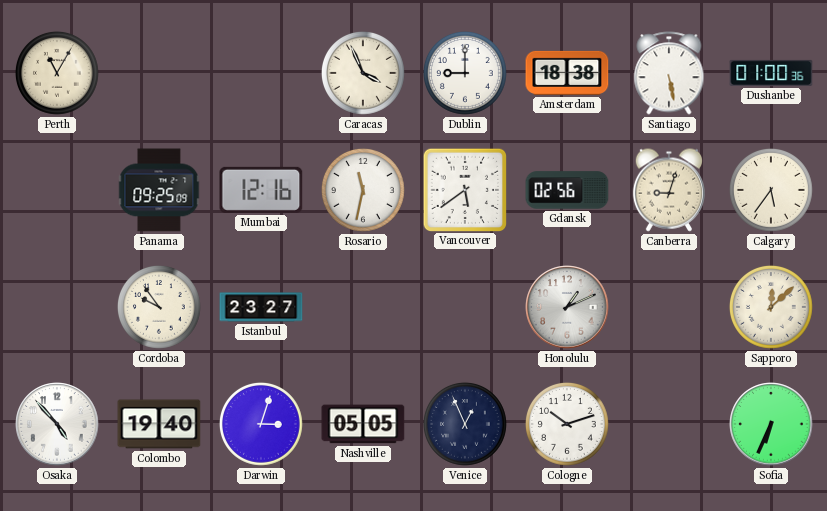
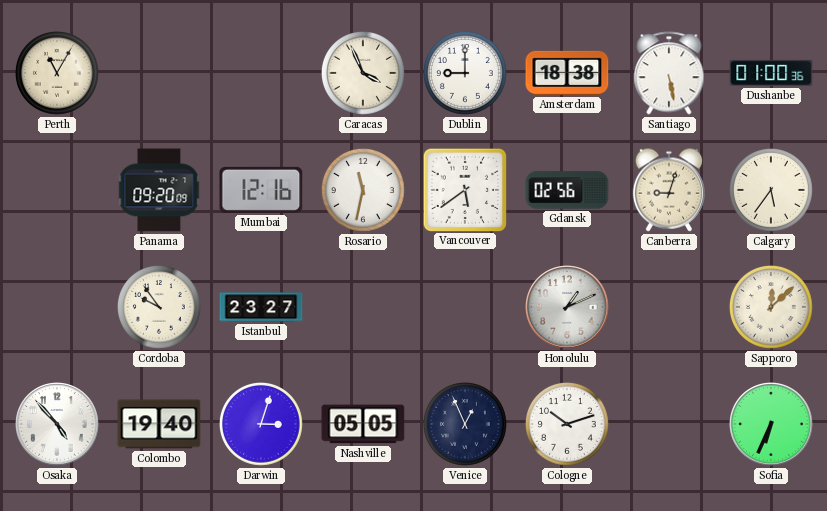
Panama: 09:25 -> 09:20 (159, 190)
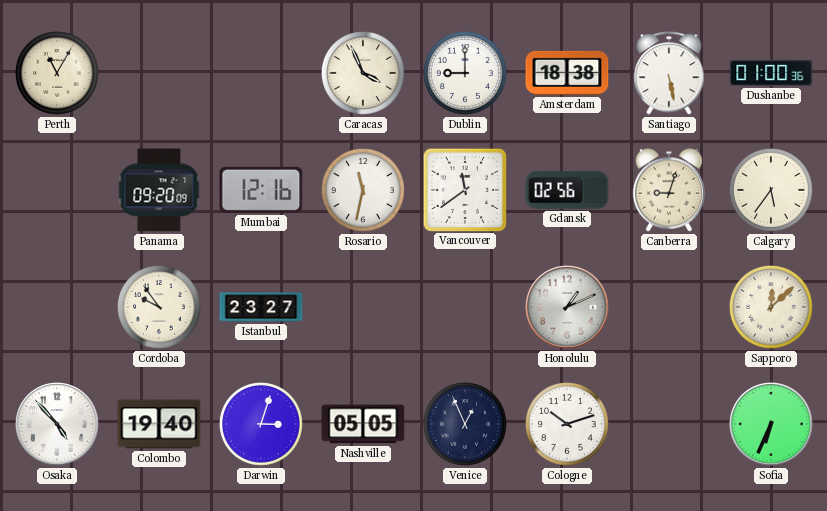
Vancouver: 5:39 -> 11:39 (464, 189)
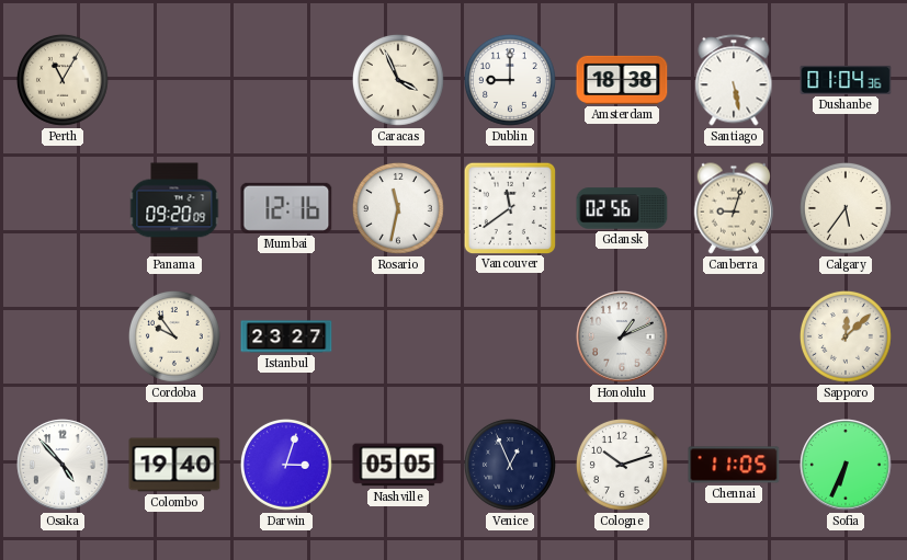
Dushanbe: 01:00 -> 01:04 (846, 80)
Chennai: none -> 11:05 (734, 465)
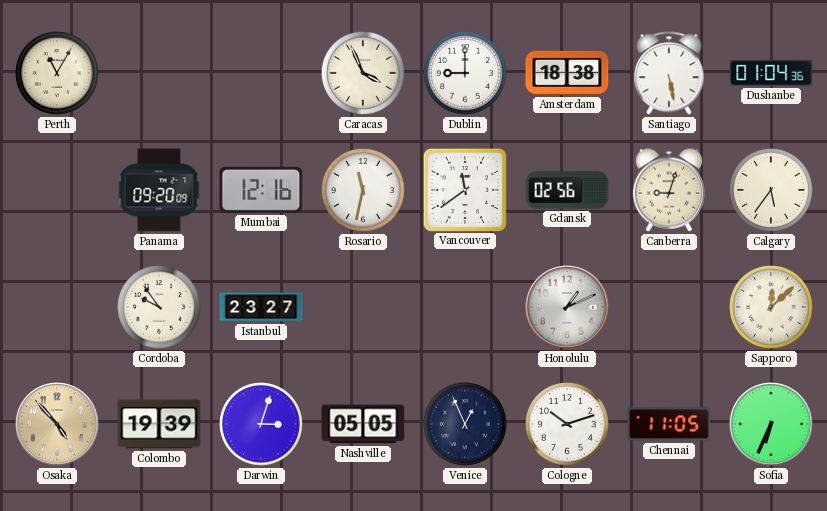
Osaka dial: white -> champagne (57, 424)
Colombo: 19:40 -> 19:39 (159, 424)
